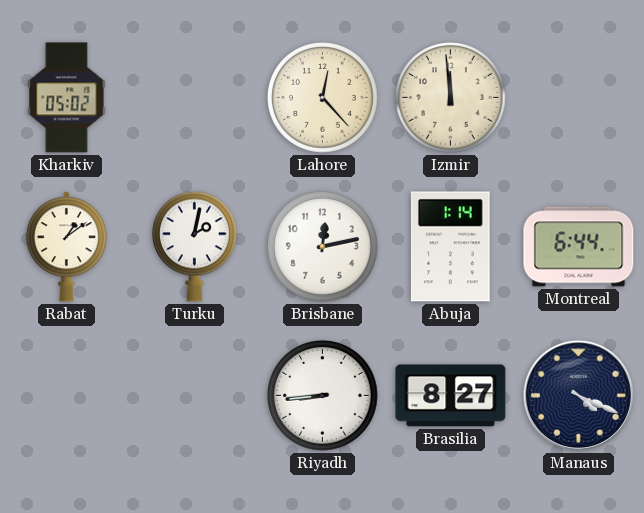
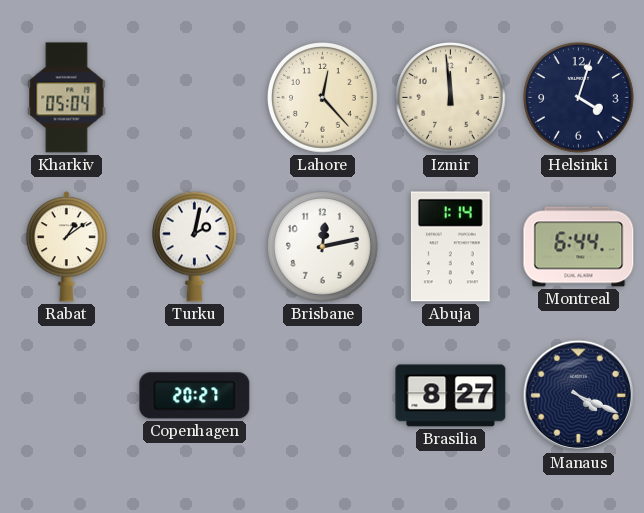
Kharkiv: 05:02 -> 05:04 (67, 98)
Helsinki: none -> 4:03 (579, 98)
Copenhagen: none -> 20:27 (195, 396)
Riyadh: 8:44 -> none (323, 396)
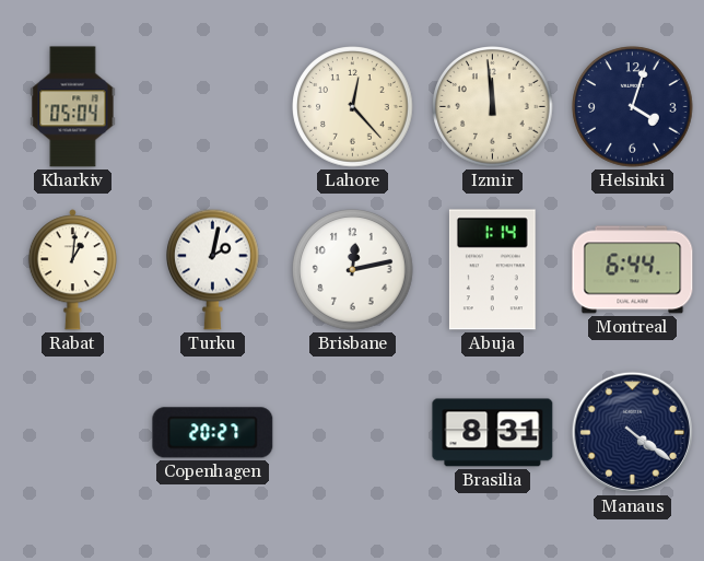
Rabat: 1:09 -> 1:01 (72, 270)
Brasilia: 8:27 -> 8:31 (493, 433)
Manaus: 4:19 -> 4:21 (632, 432)
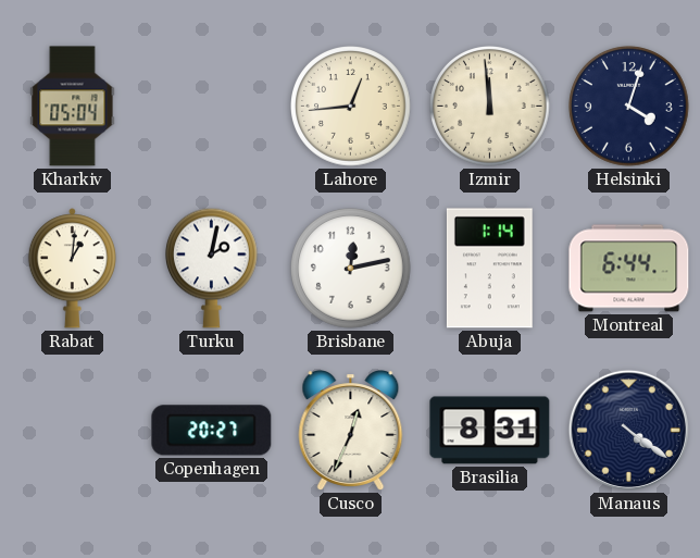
Lahore: 12:23 -> 12:44 (351, 107)
Cusco: none -> 12:34 (351, 431)
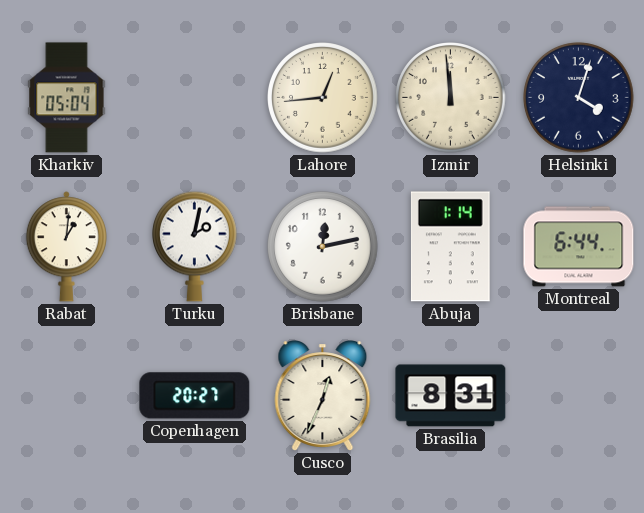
Manaus: 4:21 -> none (628, 430)
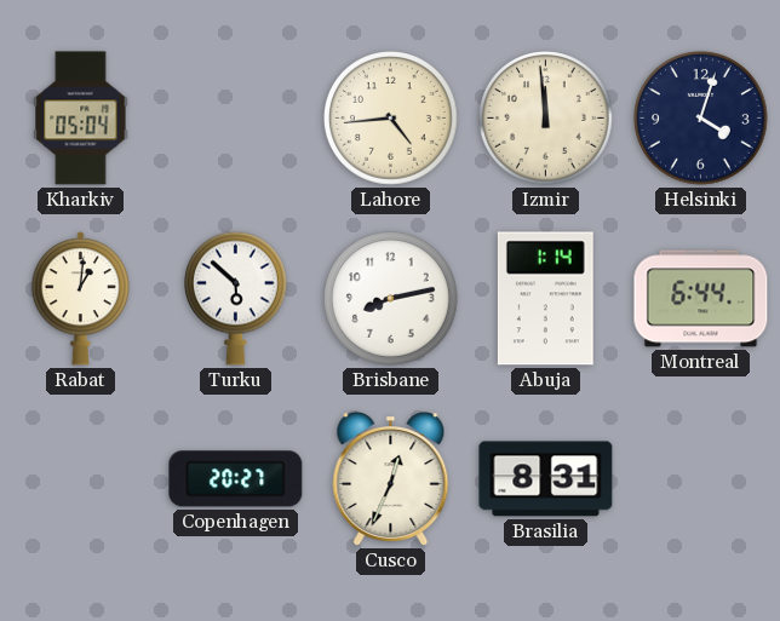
Lahore: 12:44 -> 4:44 (391, 119)
Turku: 2:02 -> 5:52 (236, 298)
Brisbane: 12:13 -> 8:13 (391, 299)
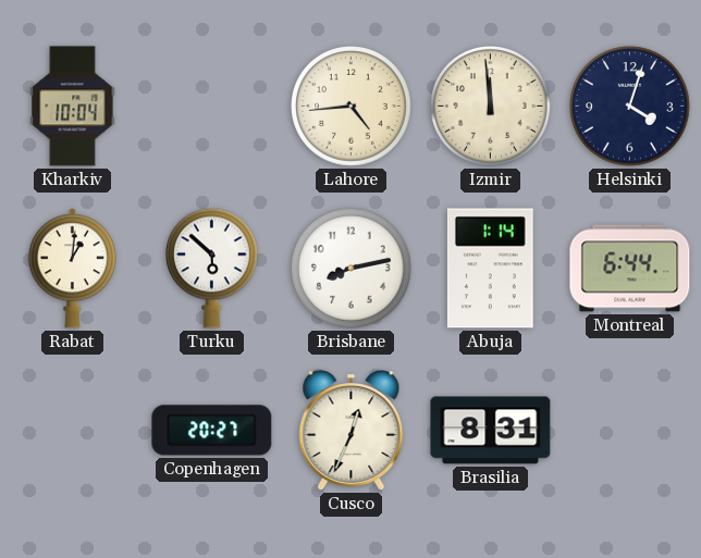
Kharkiv: 05:04 -> 10:04 (73, 107)
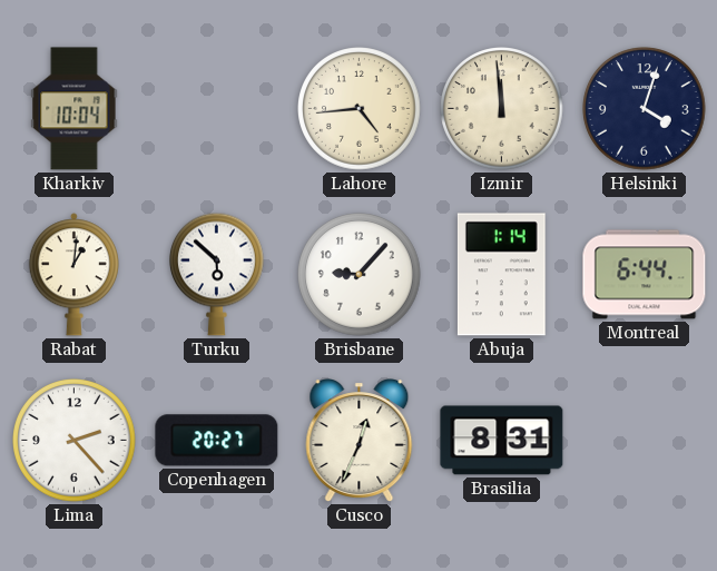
Brisbane: 8:13 -> 9:07 (360, 275)
Lima: none -> 2:23 (75, 441)
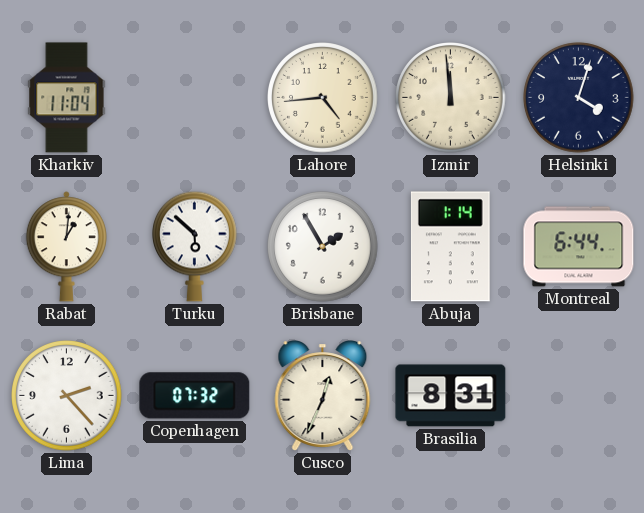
Kharkiv: 10:04 -> 11:04 (67, 98)
Brisbane: 9:07 -> 1:55 (323, 247)
Copenhagen: 20:27 -> 07:32 (195, 396)
